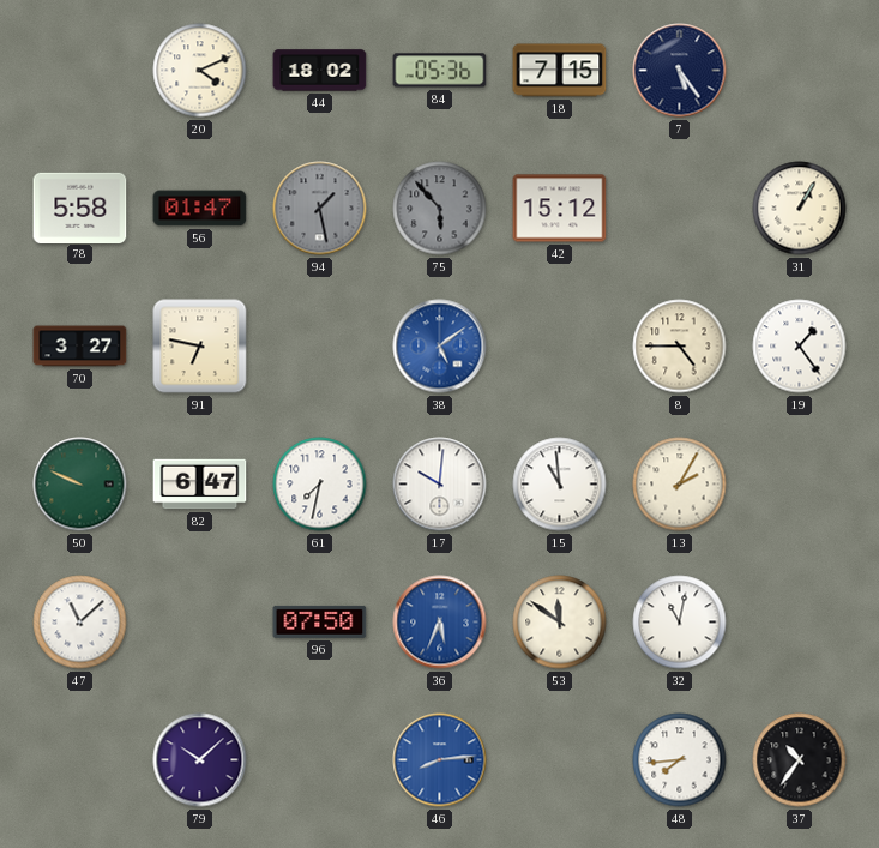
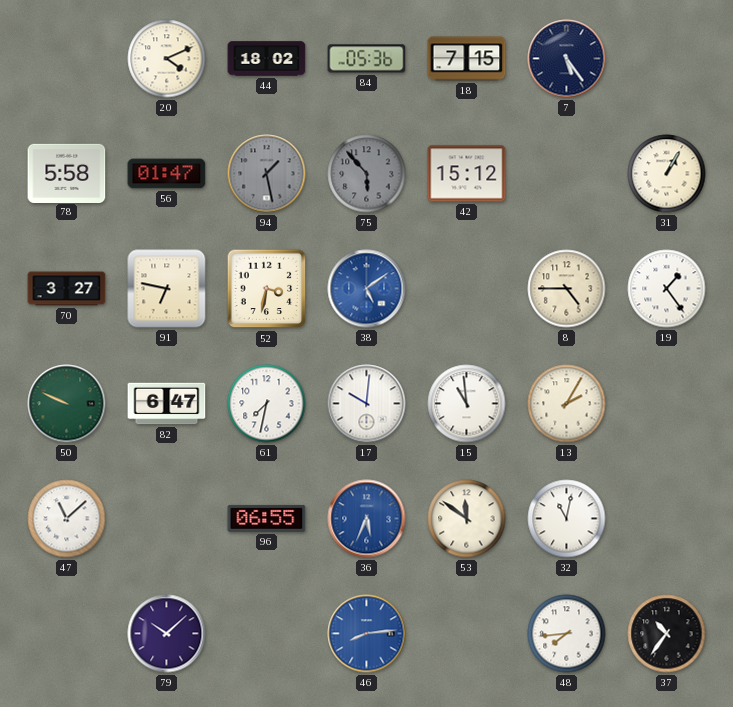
52: none -> 3:32 (267, 289)
96: 07:50 -> 06:55 (267, 518)
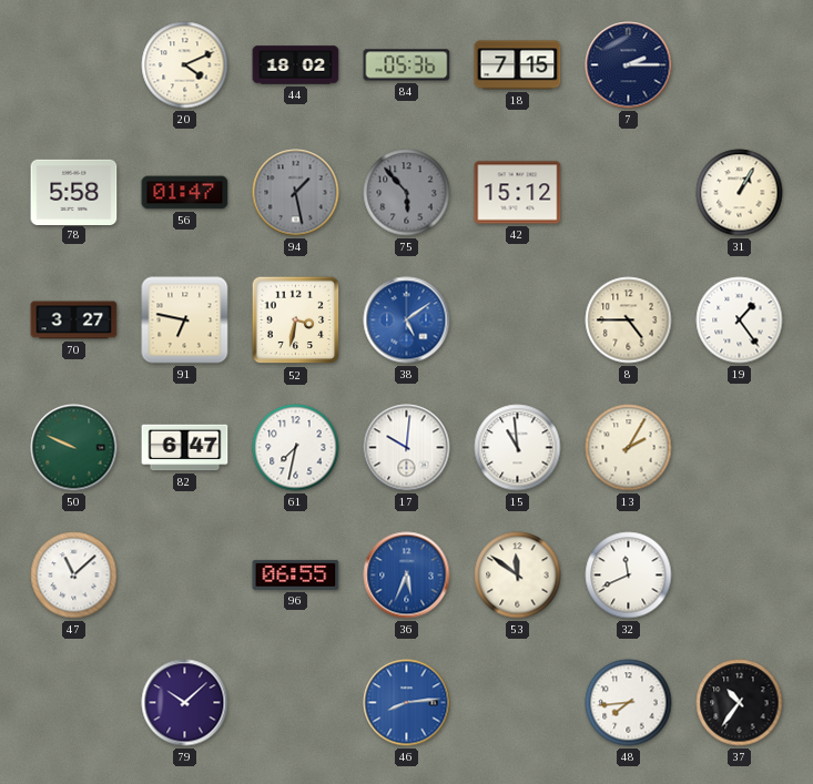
7: 5:24 -> 2:15 (629, 65)
32: 11:02 -> 11:41 (629, 576)
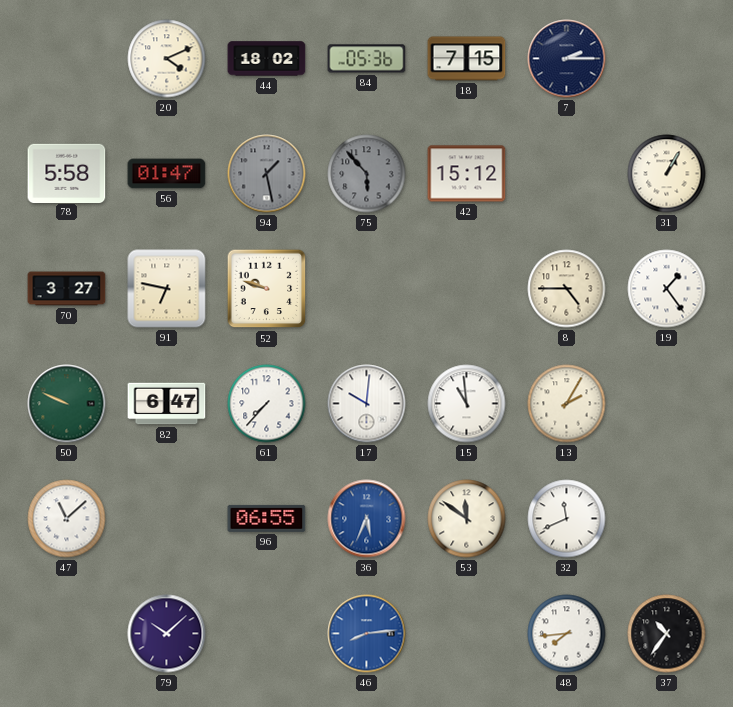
52: 3:32 -> 9:48 (267, 289)
38: 5:09 -> none (407, 320)
61: 7:32 -> 7:37 (267, 404)
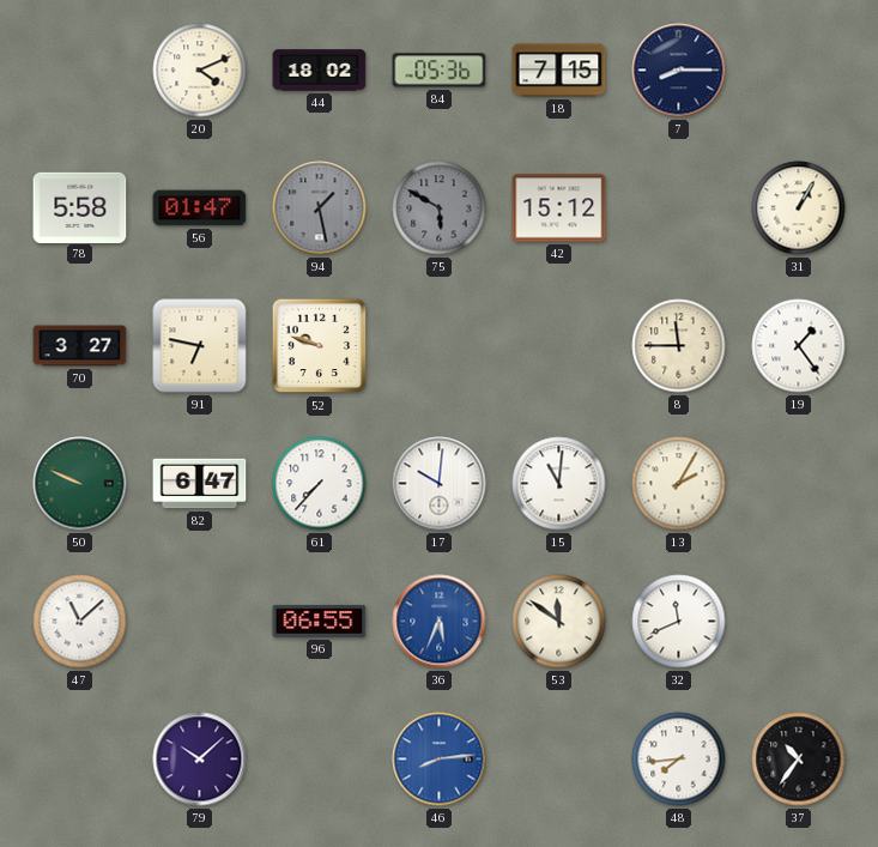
7: 2:15 -> 8:15 (679, 71)
75: 5:53 -> 5:50 (440, 208)
8: 4:45 -> 11:45 (679, 346)
15: 10:59 -> 11:01 (559, 484)
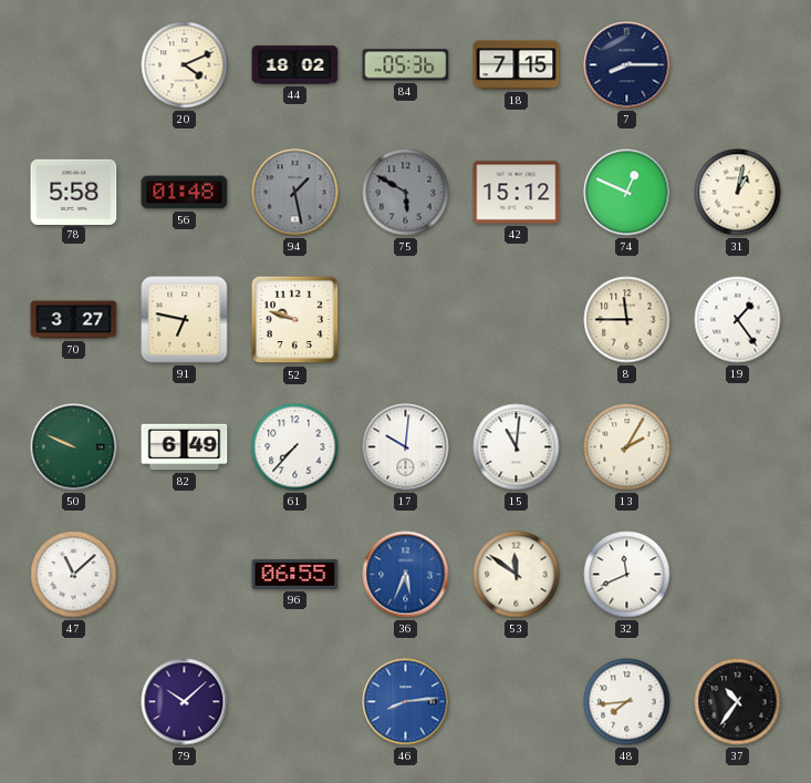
56: 01:47 -> 01:48 (185, 193)
74: none -> 12:49 (627, 193)
31: 1:05 -> 1:02 (738, 193)
82: 6:47 -> 6:49 (185, 447)
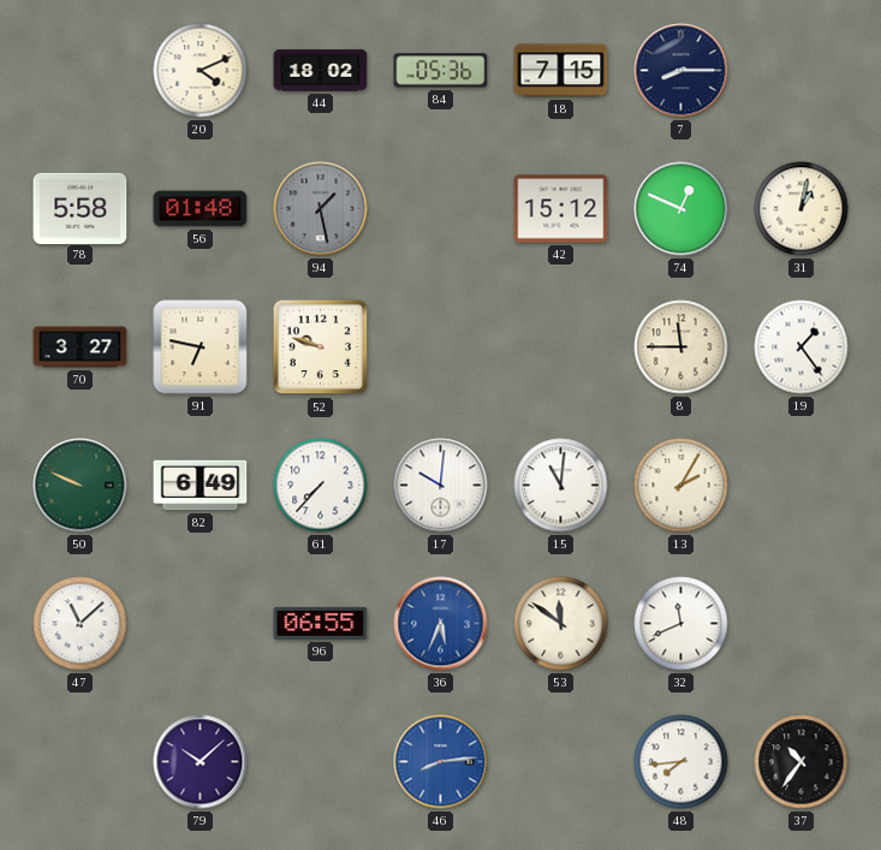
75: 5:50 -> none (406, 193)
